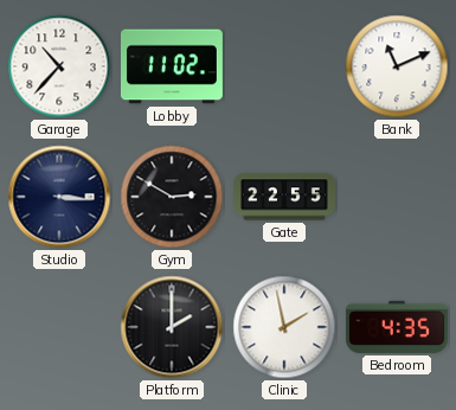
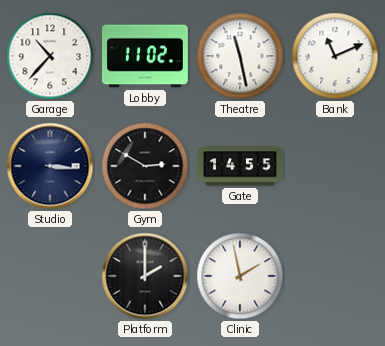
Theatre: none -> 11:28 (240, 56)
Gate: 22:55 -> 14:55 (240, 166)
Bedroom: 4:35 -> none (397, 327)
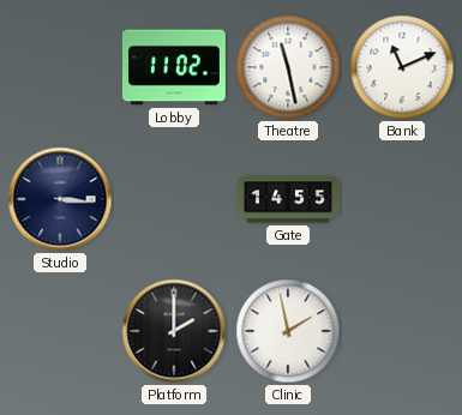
Garage: 10:37 -> none (50, 56)
Gym: 2:50 -> none (145, 166)
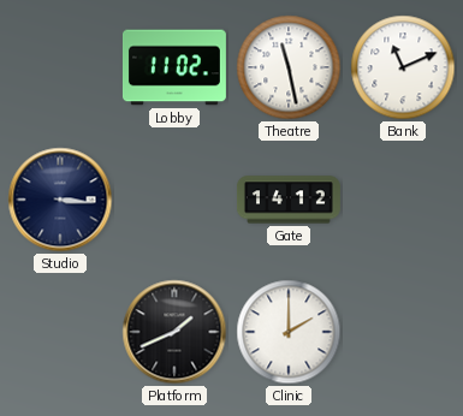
Gate: 14:55 -> 14:12 (289, 200)
Platform: 2:00 -> 1:41 (174, 332)
Clinic: 1:58 -> 2:00 (289, 332)
